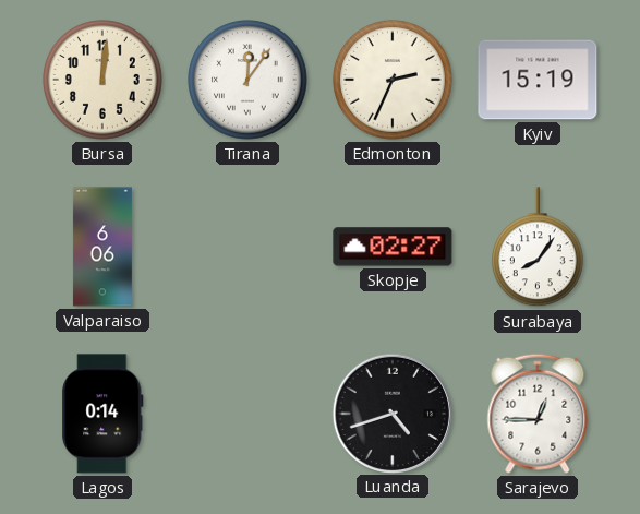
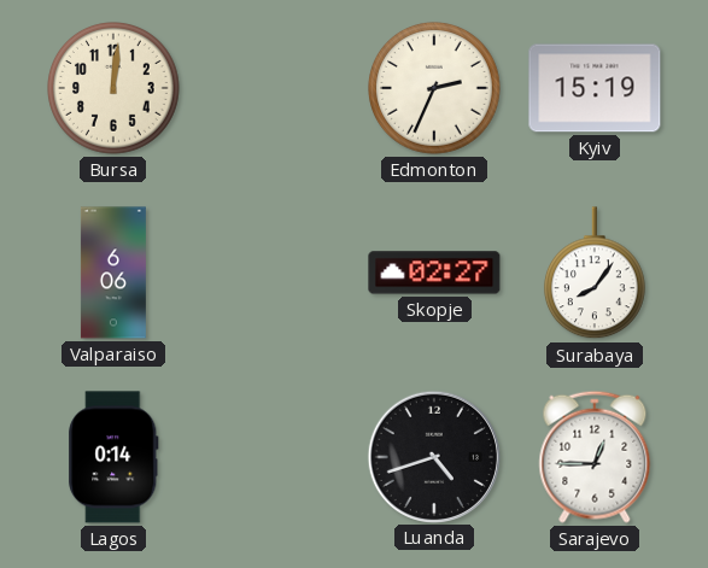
Tirana: 12:06 -> none (249, 81)
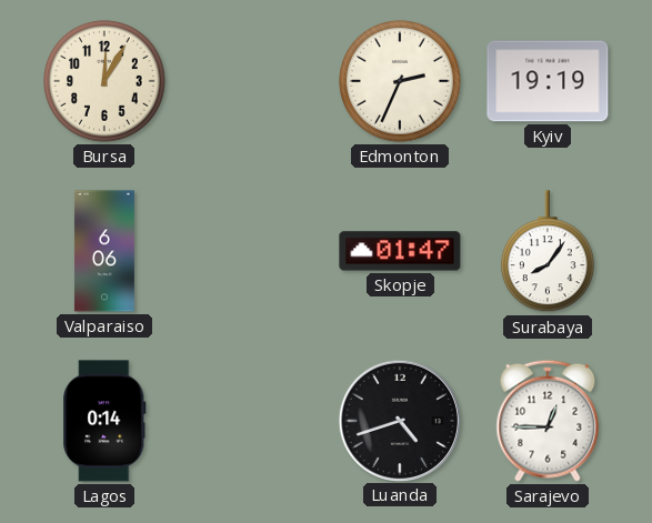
Bursa: 12:01 -> 12:05 (106, 82)
Kyiv: 15:19 -> 19:19 (548, 81)
Skopje: 02:27 -> 01:47 (400, 251)
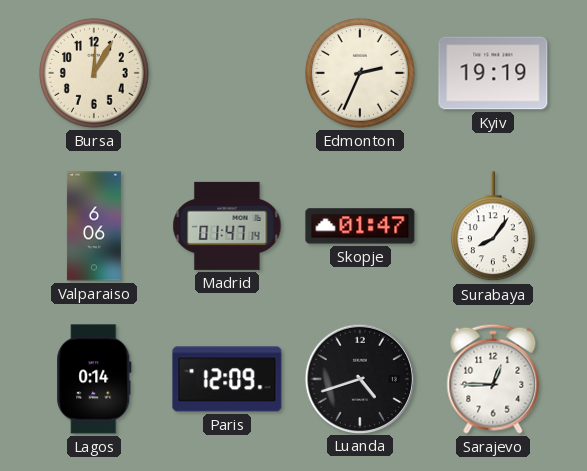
Madrid: none -> 01:47 (227, 226)
Paris: none -> 12:09 (227, 379)
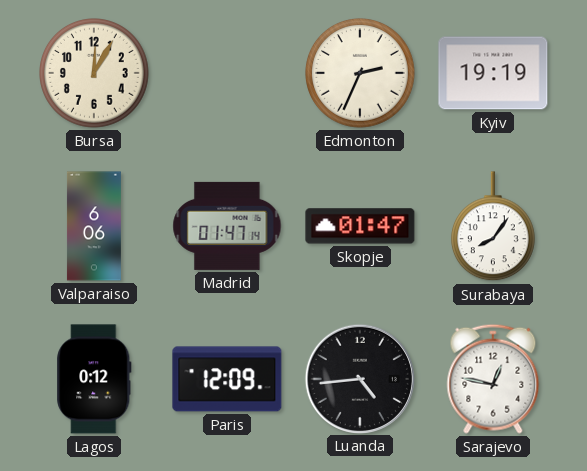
Lagos: 0:14 -> 0:12 (94, 379)
Luanda: 4:42 -> 4:44 (359, 378)
Sarajevo: 12:45 -> 12:47 (493, 379)
